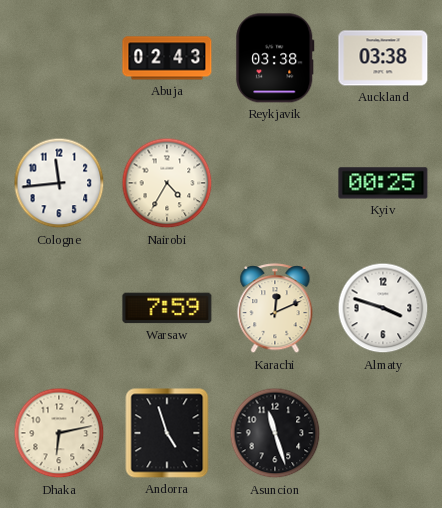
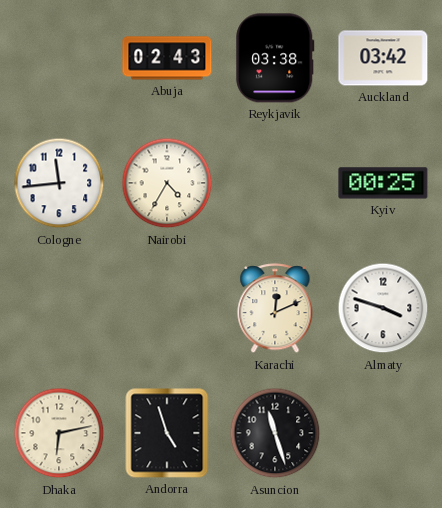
Auckland: 03:38 -> 03:42 (383, 58)
Warsaw: 7:59 -> none (167, 308)
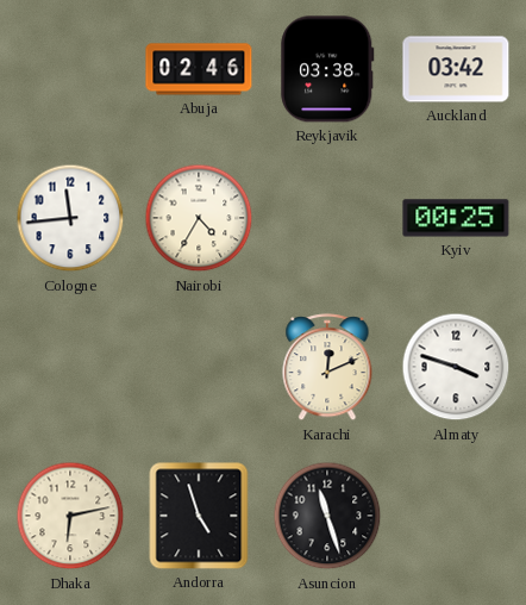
Abuja: 02:43 -> 02:46 (199, 69)
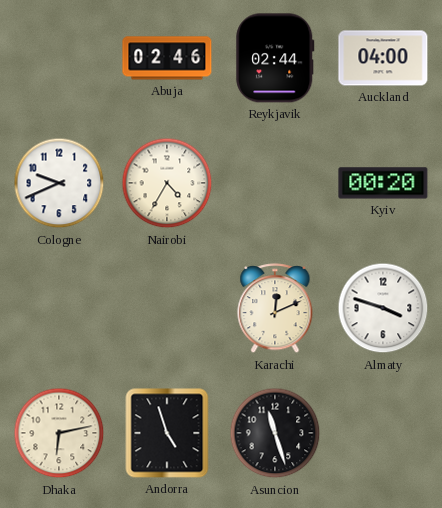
Reykjavik: 03:38 -> 02:44 (275, 58)
Auckland: 03:42 -> 04:00 (383, 58)
Cologne: 11:44 -> 9:41 (59, 183)
Kyiv: 00:25 -> 00:20 (383, 183)
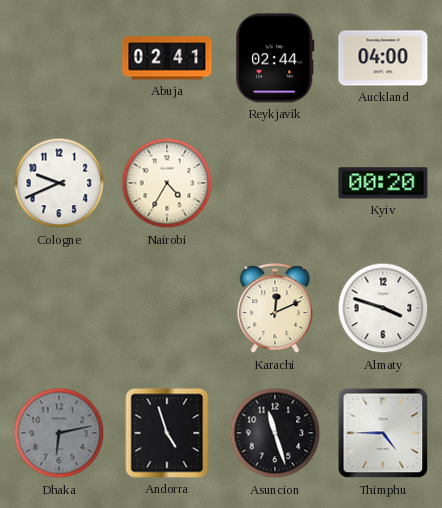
Abuja: 02:46 -> 02:41 (167, 58)
Dhaka dial: cream -> grey (59, 433)
Thimphu: none -> 4:45 (383, 433)
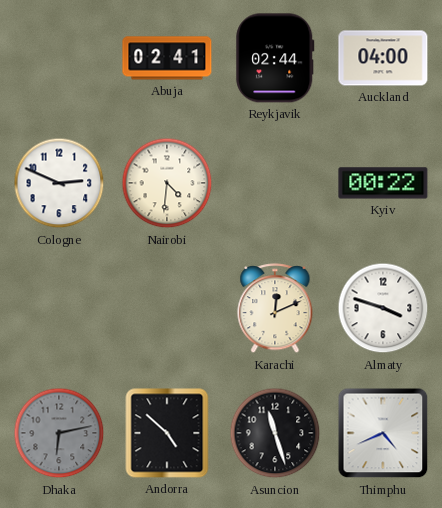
Cologne: 9:41 -> 2:49 (59, 183)
Nairobi: 4:35 -> 4:31 (167, 183)
Kyiv: 00:20 -> 00:22 (383, 183)
Andorra: 4:57 -> 4:52 (167, 433)
Thimphu: 4:45 -> 4:41 (383, 433)
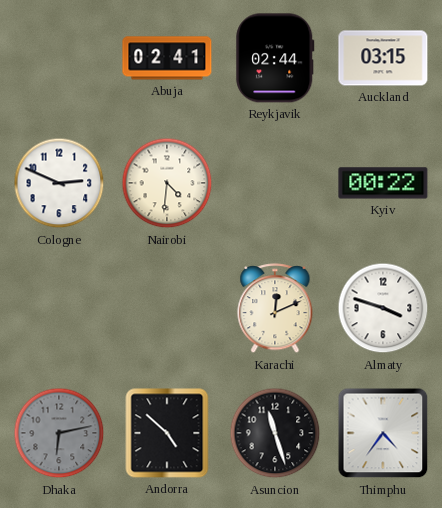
Auckland: 04:00 -> 03:15 (383, 58)
Thimphu: 4:41 -> 4:36 (383, 433)
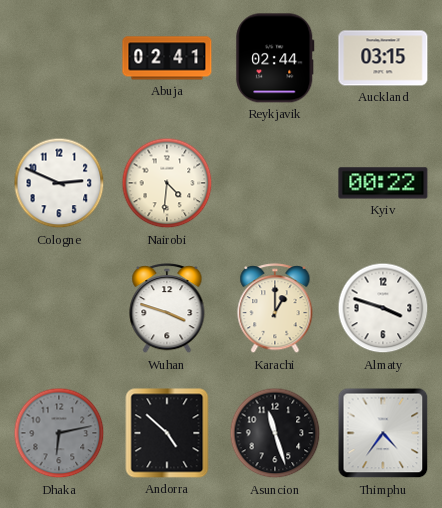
Wuhan: none -> 3:48 (167, 309)
Karachi: 12:11 -> 1:00 (275, 309)
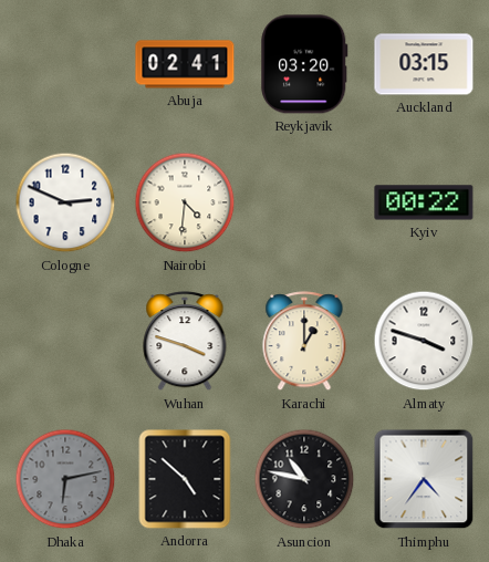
Reykjavik: 02:44 -> 03:20 (304, 64)
Asuncion: 11:27 -> 10:47 (304, 479)
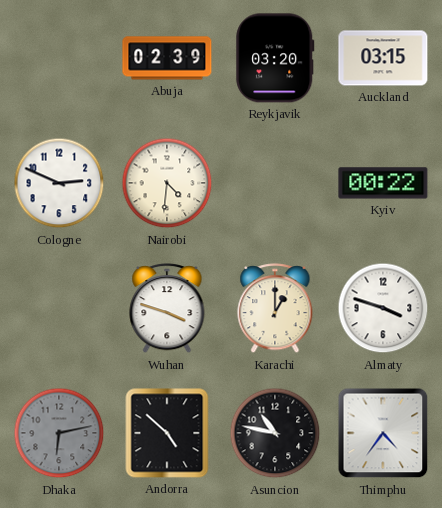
Abuja: 02:41 -> 02:39 (167, 58)
